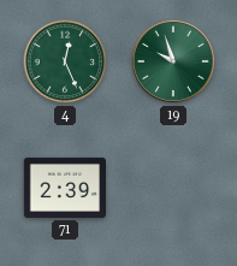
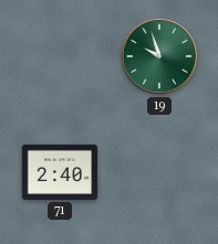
4: 12:26 -> none (65, 61)
71: 2:39 -> 2:40 (59, 172)
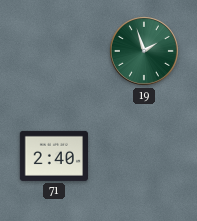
19: 9:57 -> 1:57 (144, 51)
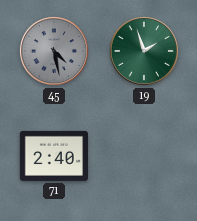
45: none -> 4:28 (54, 51)
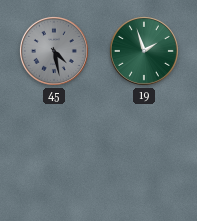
71: 2:40 -> none (53, 156)
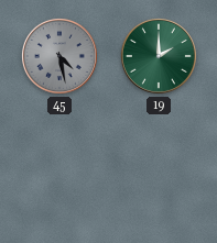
19: 1:57 -> 2:00 (159, 56)
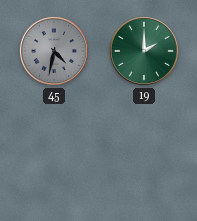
45: 4:28 -> 4:32 (54, 51)
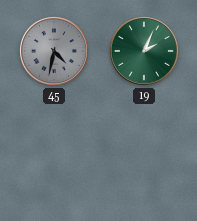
19: 2:00 -> 2:04 (144, 51)
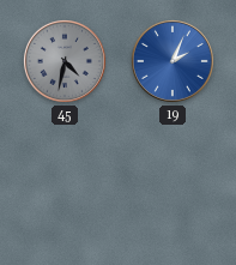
19 dial: green -> blue (173, 61)
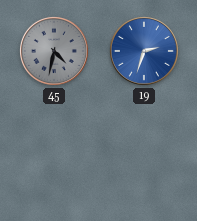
19: 2:04 -> 2:33 (144, 51)
